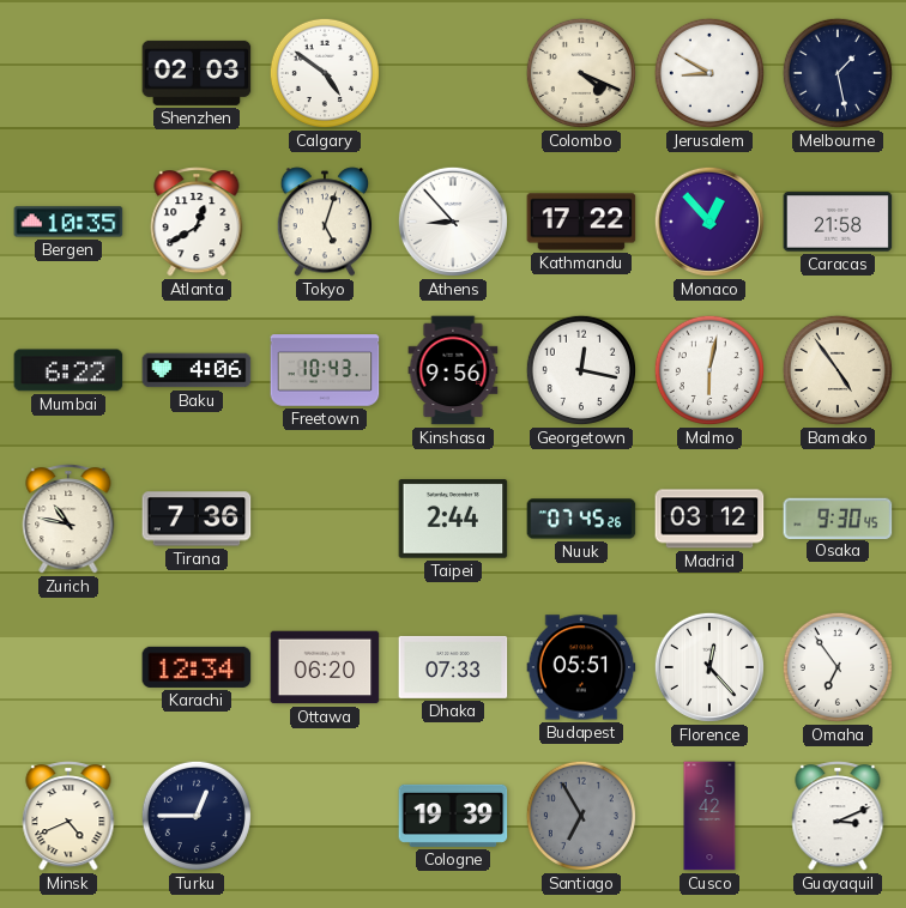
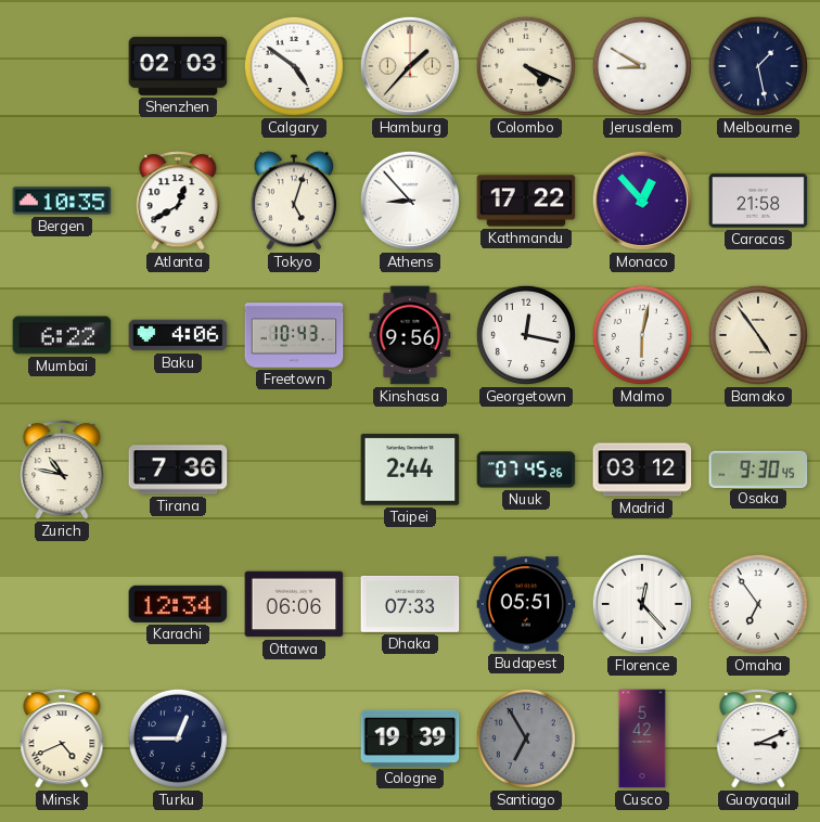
Hamburg: none -> 1:37 (410, 66)
Ottawa: 06:20 -> 06:06 (294, 604)
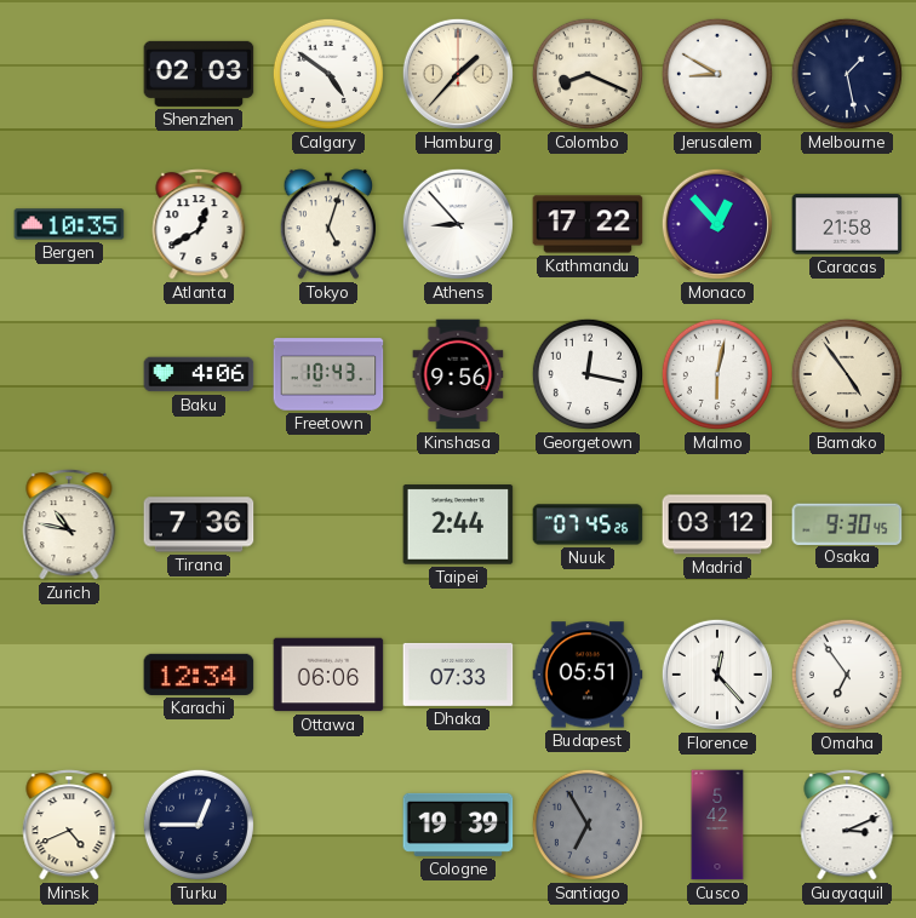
Colombo: 4:19 -> 8:19 (588, 74)
Mumbai: 6:22 -> none (62, 335)
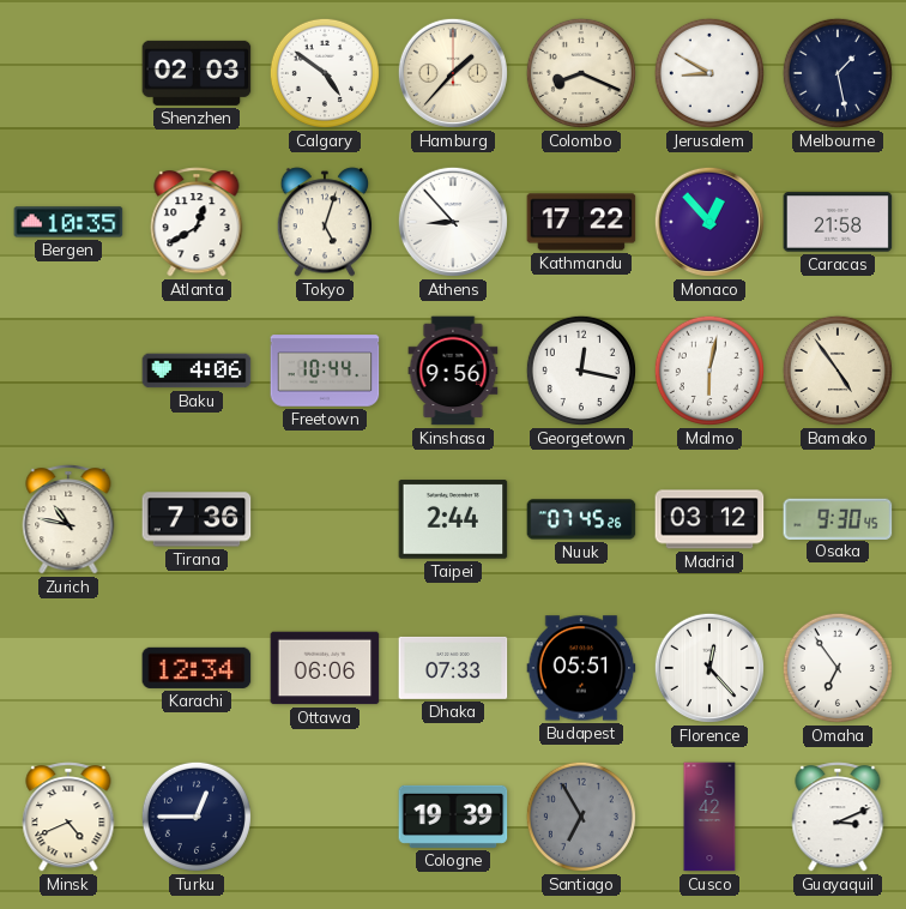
Freetown: 10:43 -> 10:44 (325, 371)
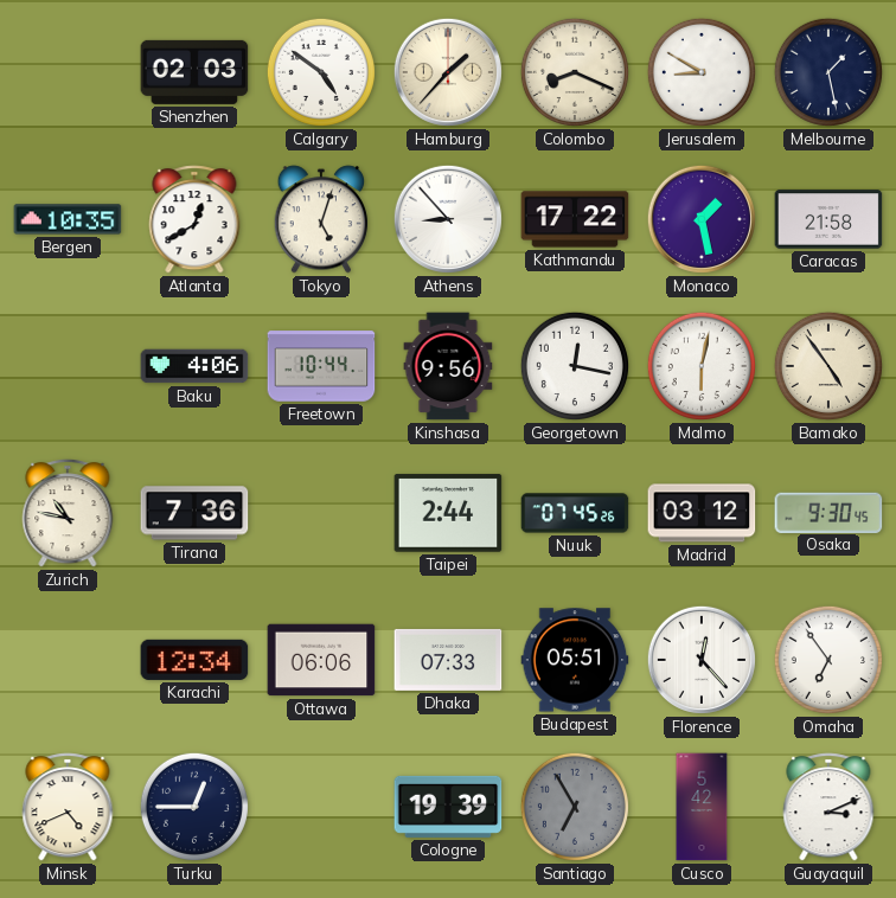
Monaco: 12:53 -> 1:28 (702, 219)
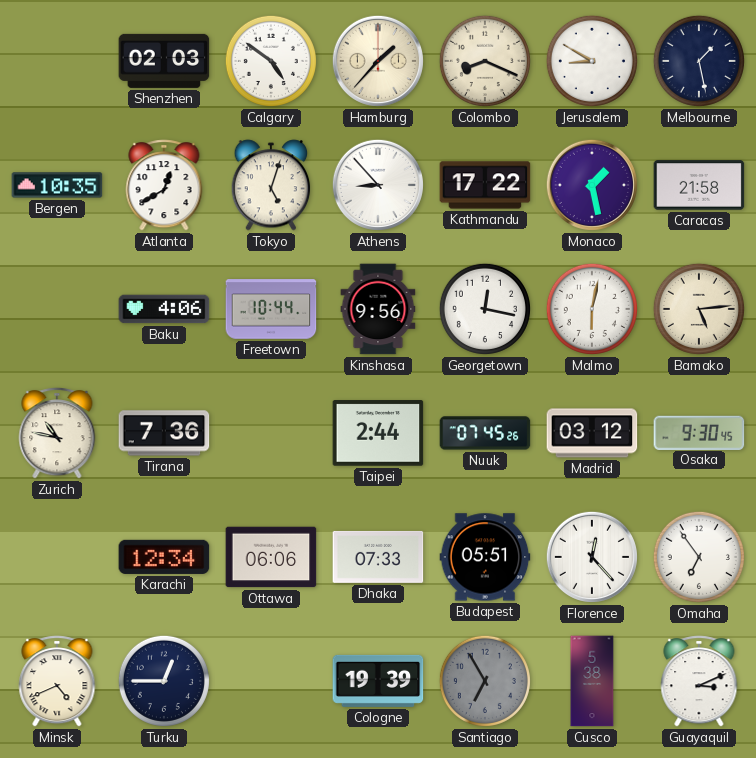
Bamako: 4:54 -> 5:14 (699, 309)
Cusco: 5:42 -> 5:38 (592, 681)
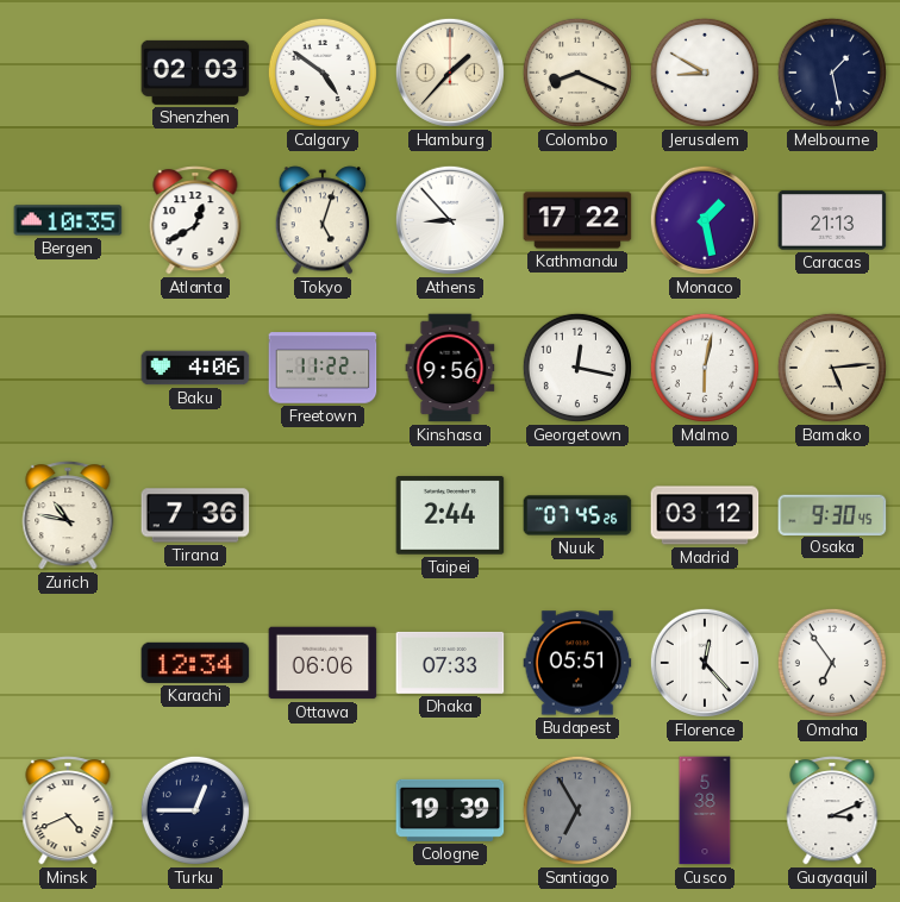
Caracas: 21:58 -> 21:13 (832, 220)
Freetown: 10:44 -> 11:22 (323, 368)
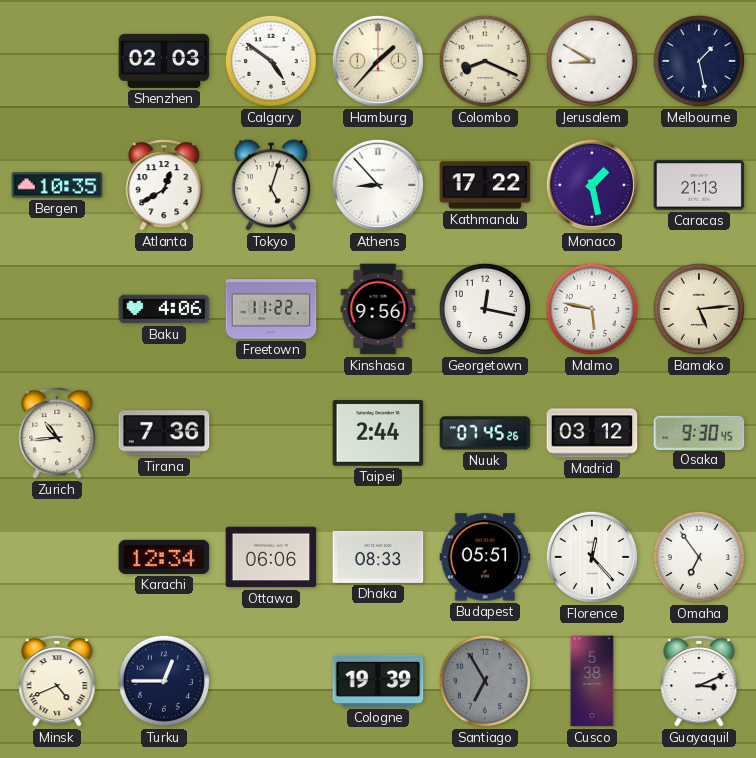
Malmo: 6:02 -> 5:47 (592, 309)
Zurich: 10:47 -> 10:44 (57, 433)
Dhaka: 07:33 -> 08:33 (378, 557)
